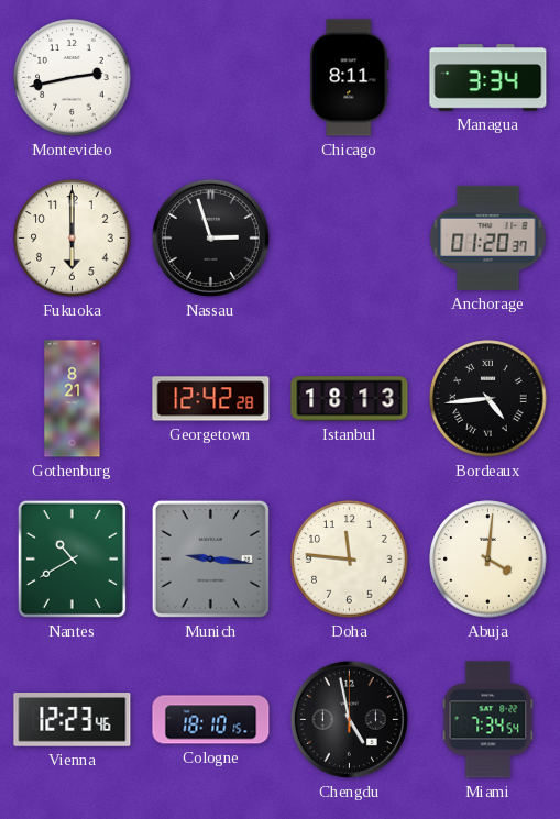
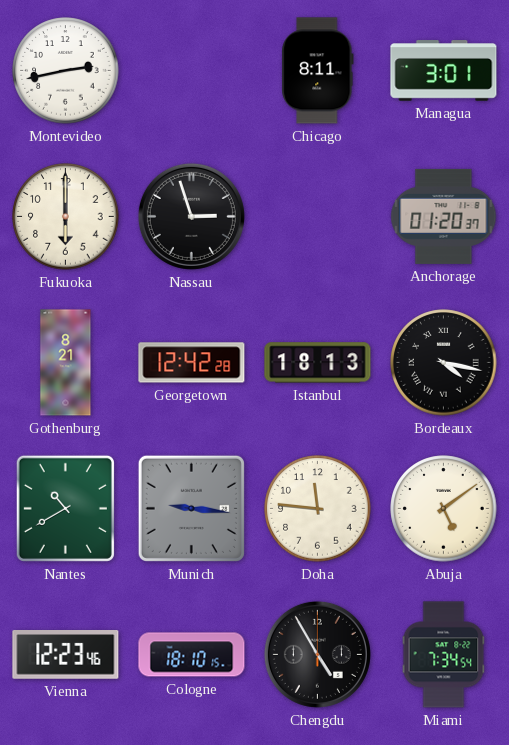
Managua: 3:34 -> 3:01 (444, 71)
Bordeaux: 4:44 -> 4:17 (444, 363)
Abuja: 4:01 -> 5:09 (444, 509)
Chengdu: 4:58 -> 4:55 (317, 654)
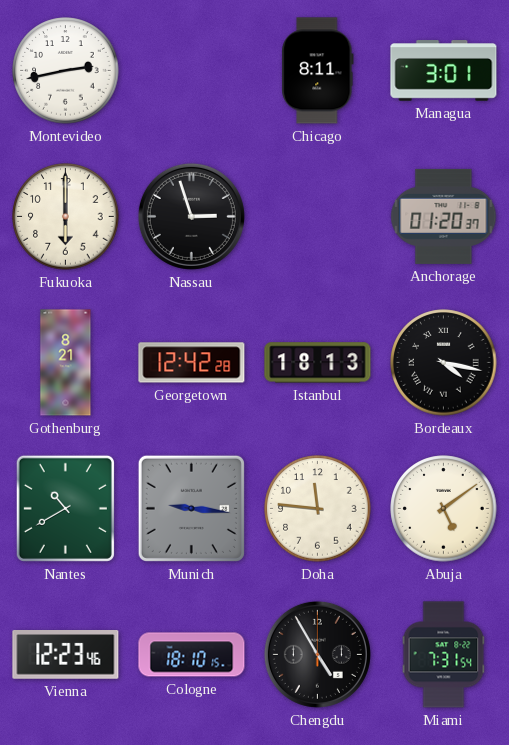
Miami: 7:34 -> 7:31 (444, 655)
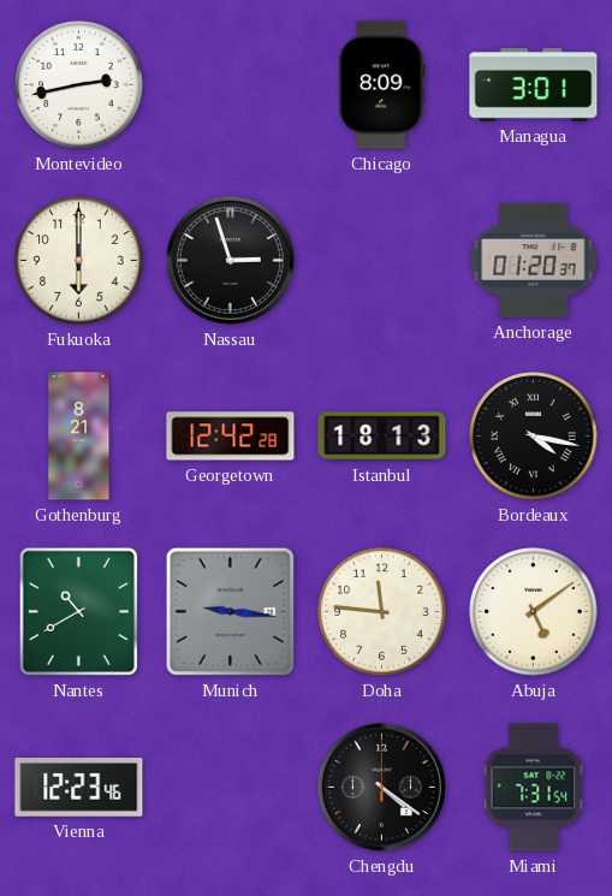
Chicago: 8:11 -> 8:09 (382, 85)
Cologne: 18:10 -> none (192, 655)
Chengdu: 4:55 -> 4:21 (381, 787)
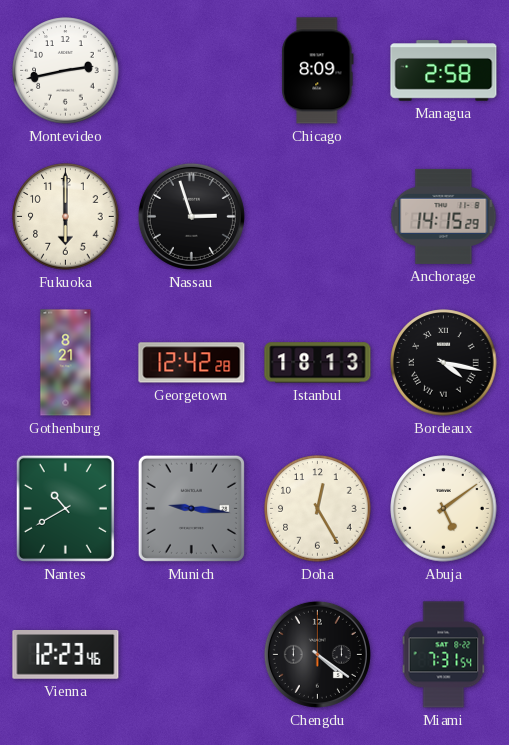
Managua: 3:01 -> 2:58 (444, 71)
Anchorage: 01:20 -> 14:15 (444, 216)
Doha: 11:46 -> 12:25 (318, 509)
